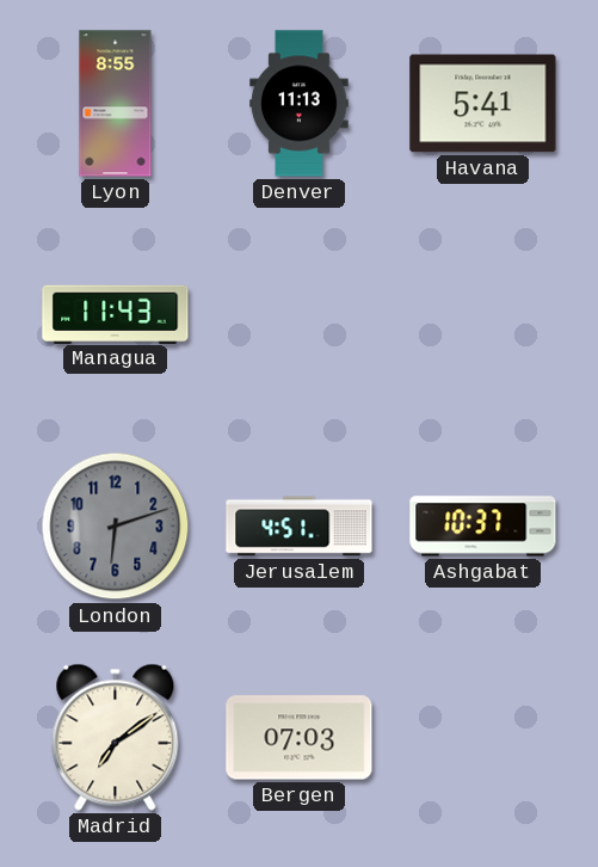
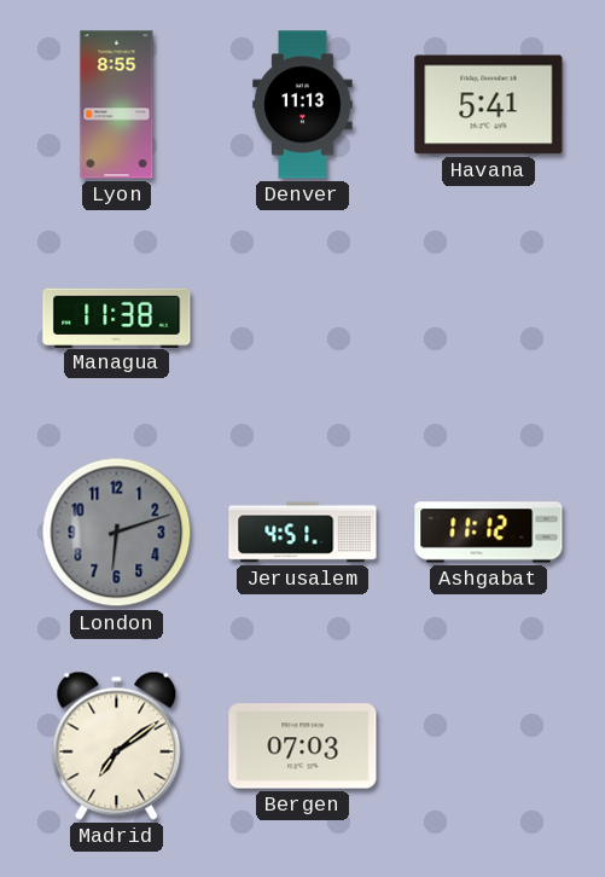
Managua: 11:43 -> 11:38 (117, 318)
Ashgabat: 10:37 -> 11:12 (489, 533)
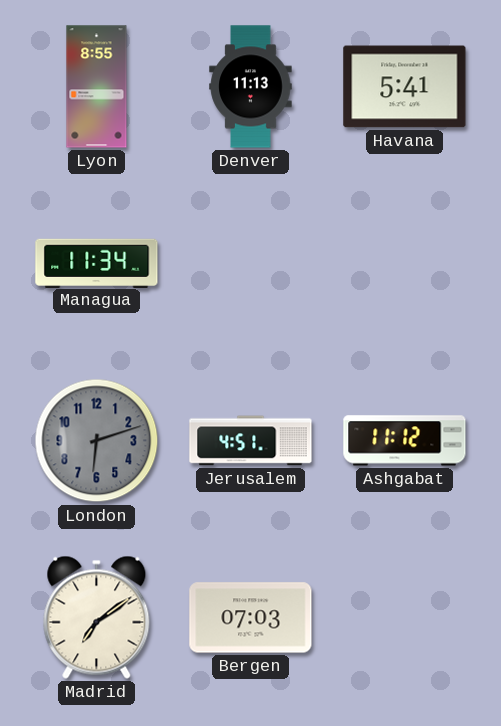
Managua: 11:38 -> 11:34 (97, 263)
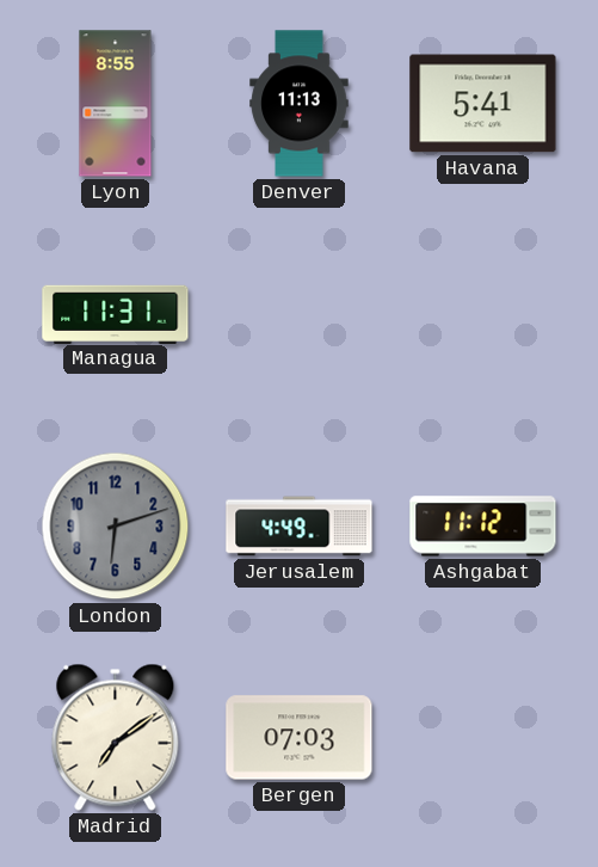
Managua: 11:34 -> 11:31 (116, 314)
Jerusalem: 4:51 -> 4:49 (300, 527)
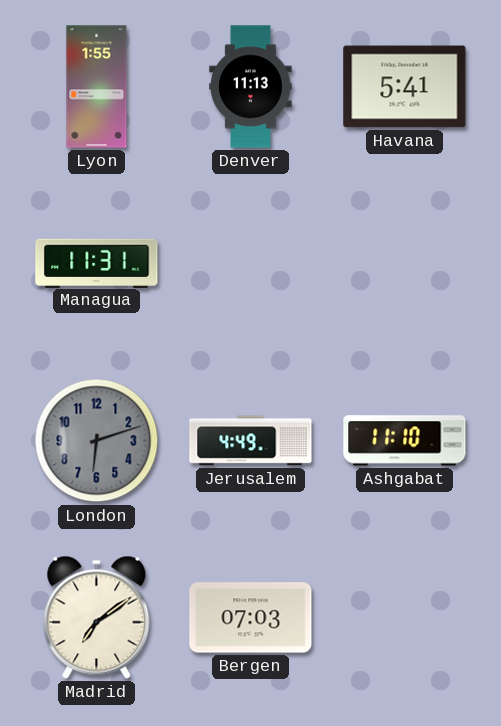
Lyon: 8:55 -> 1:55 (97, 87)
Ashgabat: 11:12 -> 11:10 (405, 441)
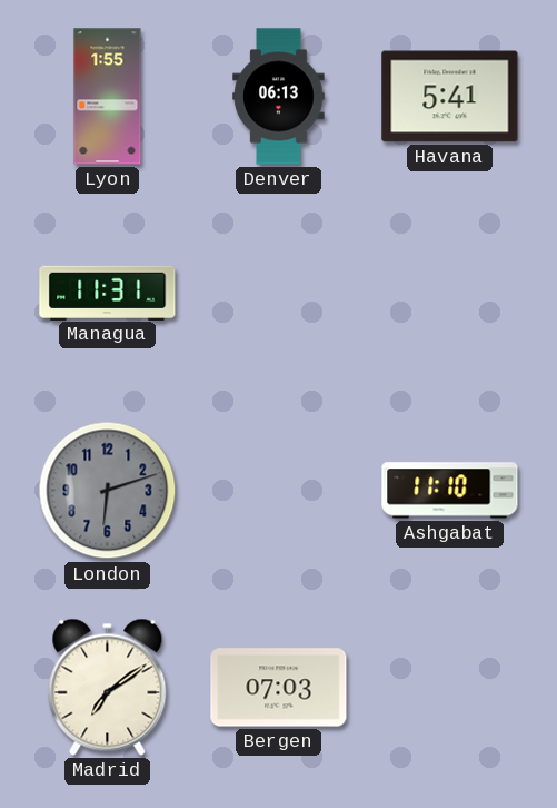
Denver: 11:13 -> 06:13 (279, 97)
Jerusalem: 4:49 -> none (251, 441)
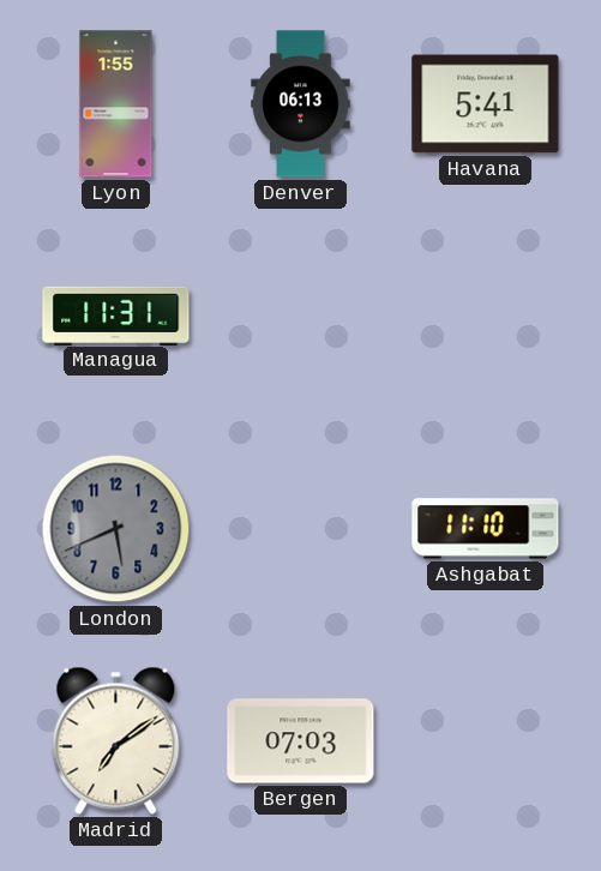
London: 6:12 -> 5:41 (116, 529)
